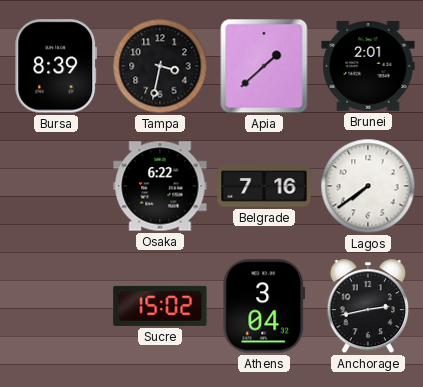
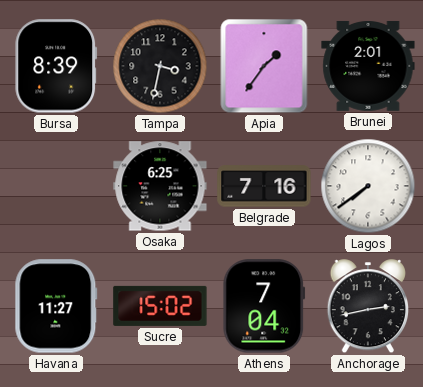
Apia: 1:38 -> 1:36 (264, 66)
Osaka: 6:22 -> 6:25 (160, 186)
Havana: none -> 11:27 (56, 306)
Athens: 3:04 -> 7:04 (264, 306)
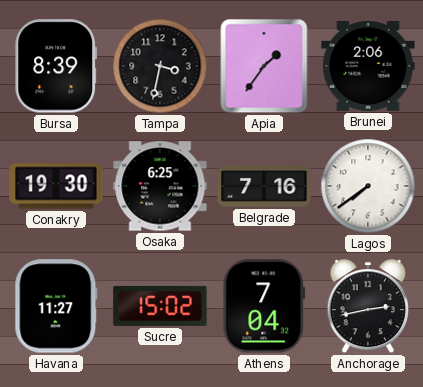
Brunei: 2:01 -> 2:06 (368, 66)
Conakry: none -> 19:30 (56, 186)
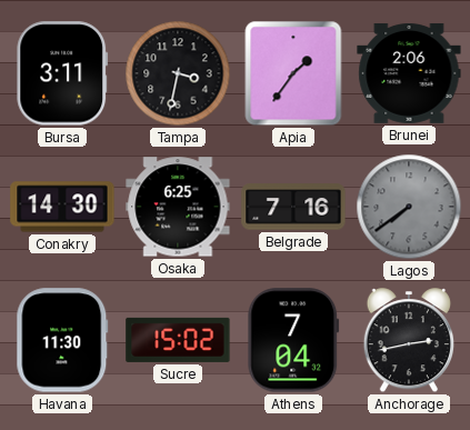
Bursa: 8:39 -> 3:11 (62, 73)
Conakry: 19:30 -> 14:30 (62, 207)
Lagos dial: white -> grey (409, 207)
Havana: 11:27 -> 11:30 (62, 340)
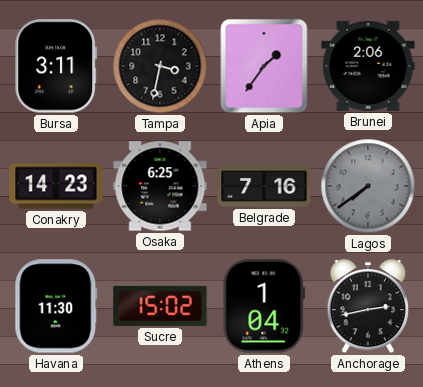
Conakry: 14:30 -> 14:23 (56, 186)
Athens: 7:04 -> 1:04 (264, 306)
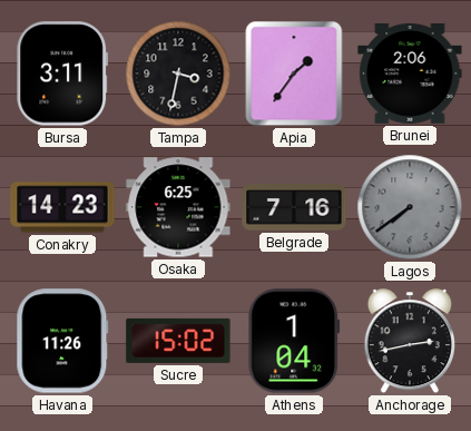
Havana: 11:30 -> 11:26 (62, 341)
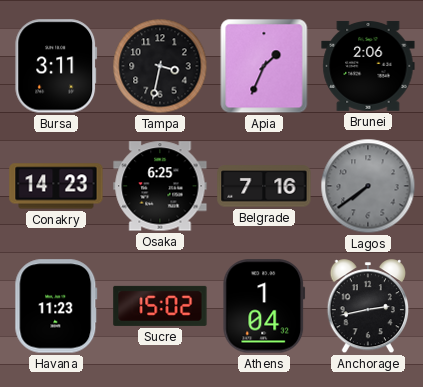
Apia: 1:36 -> 1:34 (264, 66)
Havana: 11:26 -> 11:23 (56, 306)
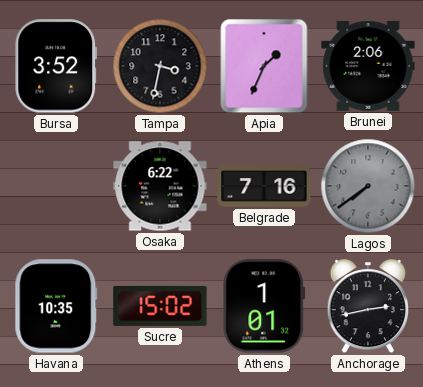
Bursa: 3:11 -> 3:52 (56, 66)
Conakry: 14:23 -> none (56, 186)
Osaka: 6:25 -> 6:22 (160, 186)
Havana: 11:23 -> 10:35 (56, 306)
Athens: 1:04 -> 1:01 (264, 306)
